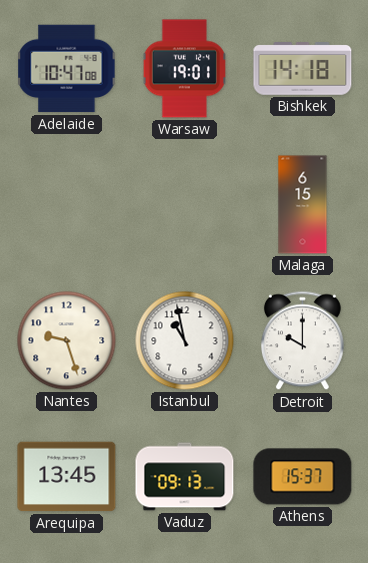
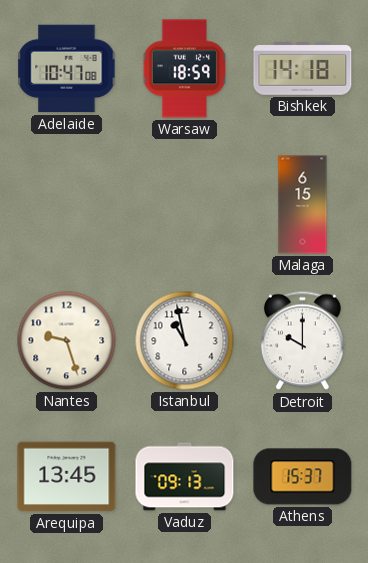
Warsaw: 19:01 -> 18:59 (184, 69)
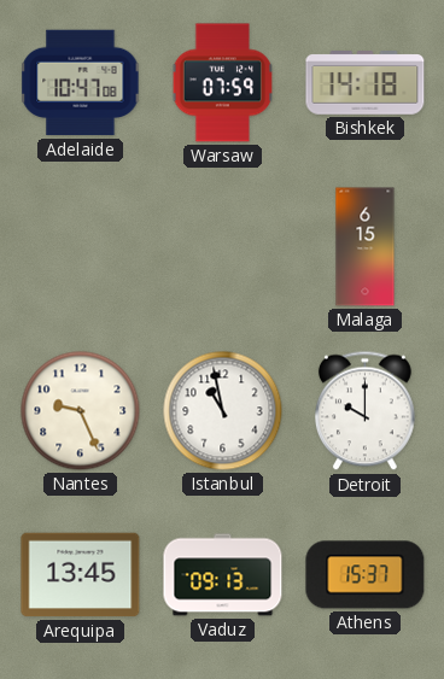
Warsaw: 18:59 -> 07:59 (222, 83)
Nantes: 9:27 -> 9:26 (81, 411)
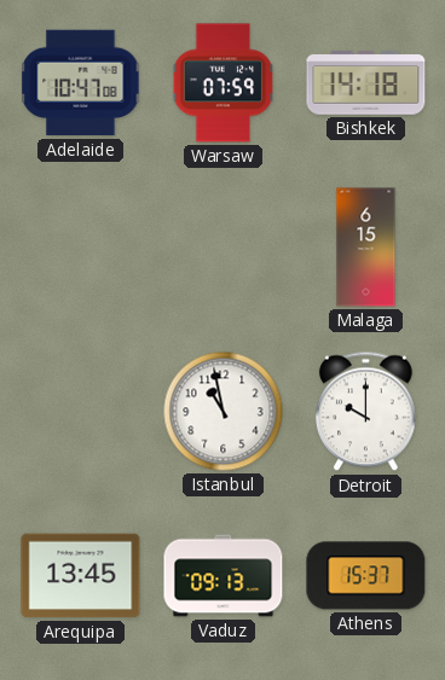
Nantes: 9:26 -> none (81, 411)
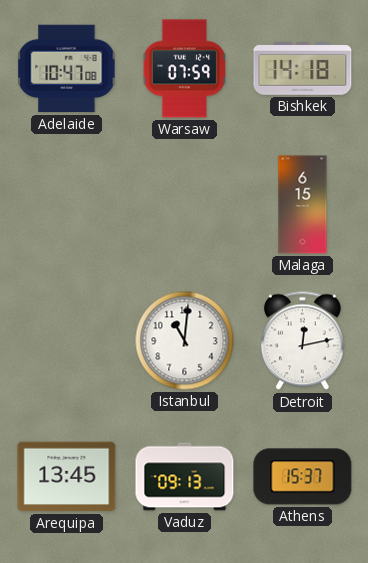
Istanbul: 10:58 -> 11:01 (185, 341)
Detroit: 10:00 -> 12:13 (302, 341)
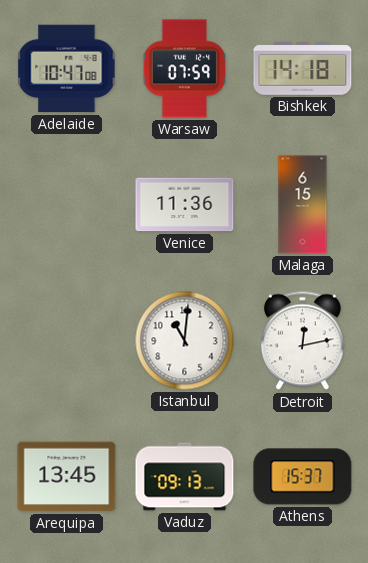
Venice: none -> 11:36 (185, 205)
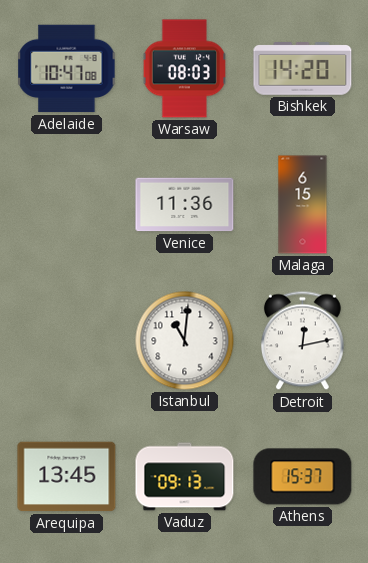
Warsaw: 07:59 -> 08:03 (184, 69)
Bishkek: 14:18 -> 14:20 (303, 69)
